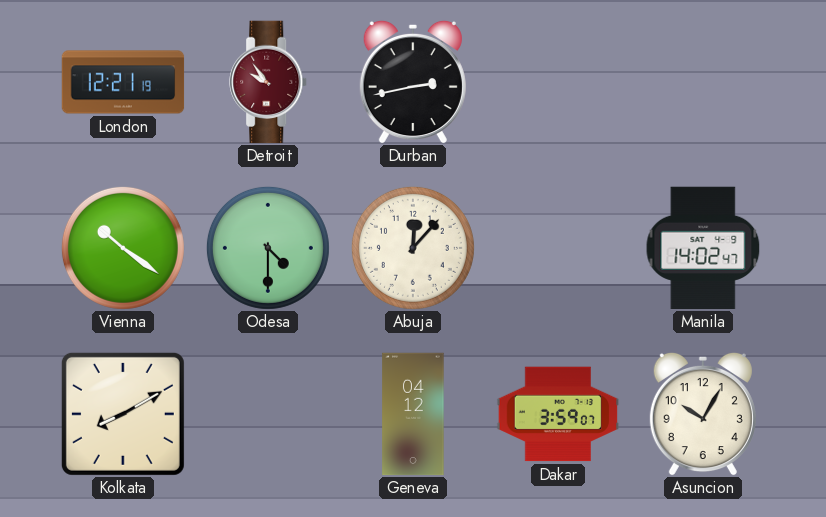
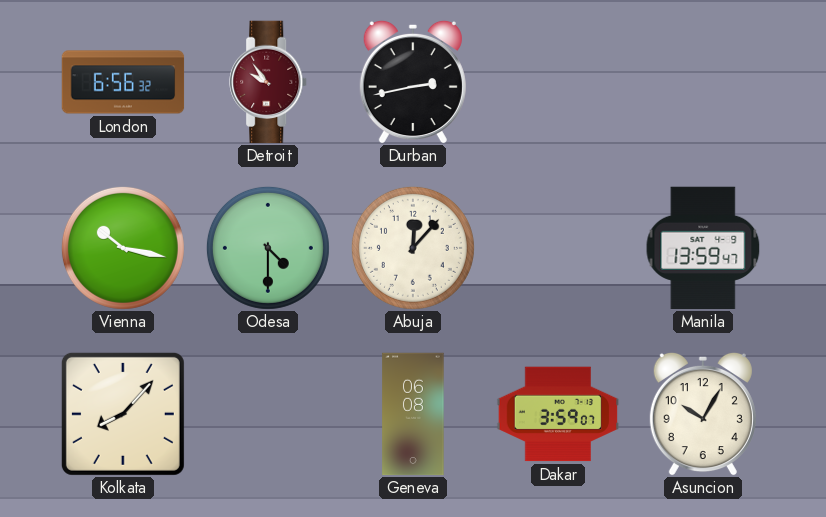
London: 12:21 -> 6:56 (123, 82)
Vienna: 10:21 -> 10:17 (123, 248)
Manila: 14:02 -> 13:59 (703, 248)
Kolkata: 8:10 -> 8:07 (123, 414)
Geneva: 04:12 -> 06:08 (413, 414)
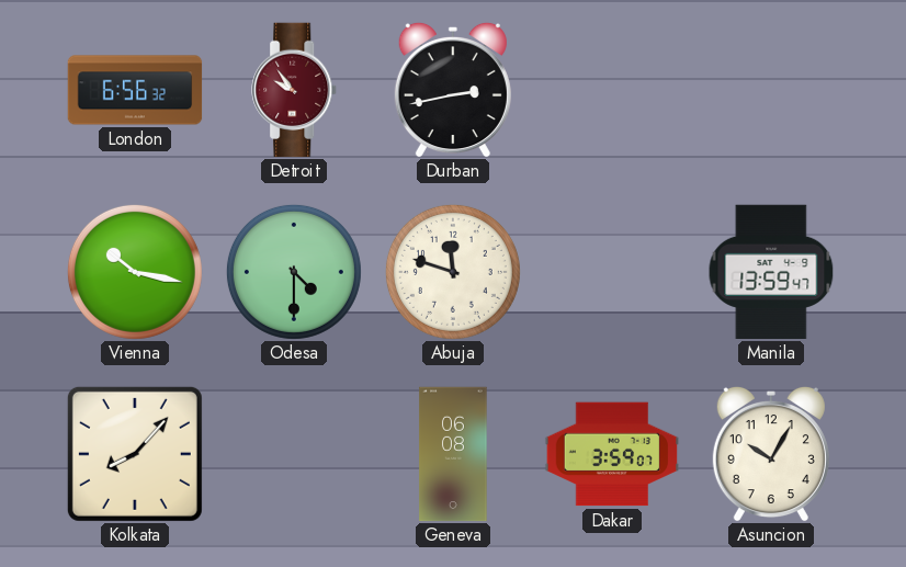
Abuja: 12:07 -> 11:48 (453, 272)
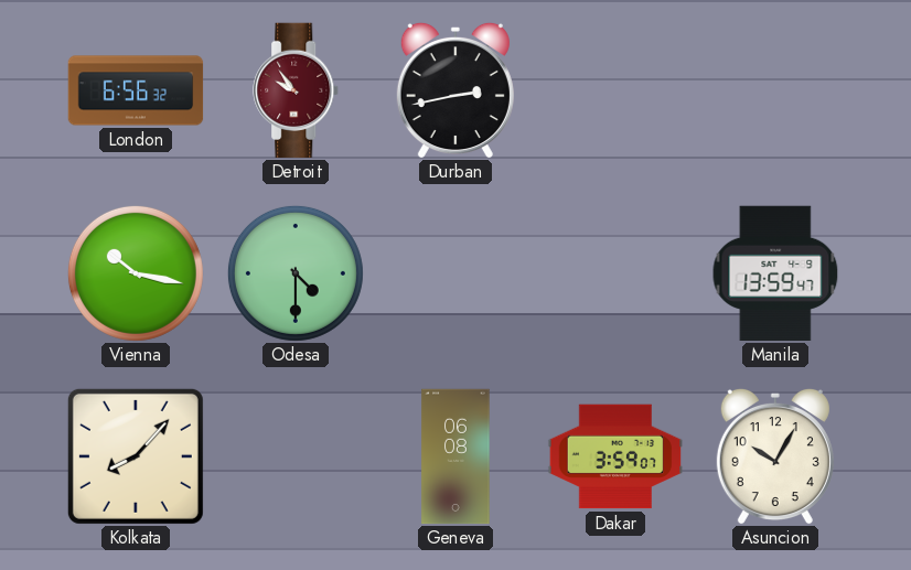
Abuja: 11:48 -> none (453, 272)
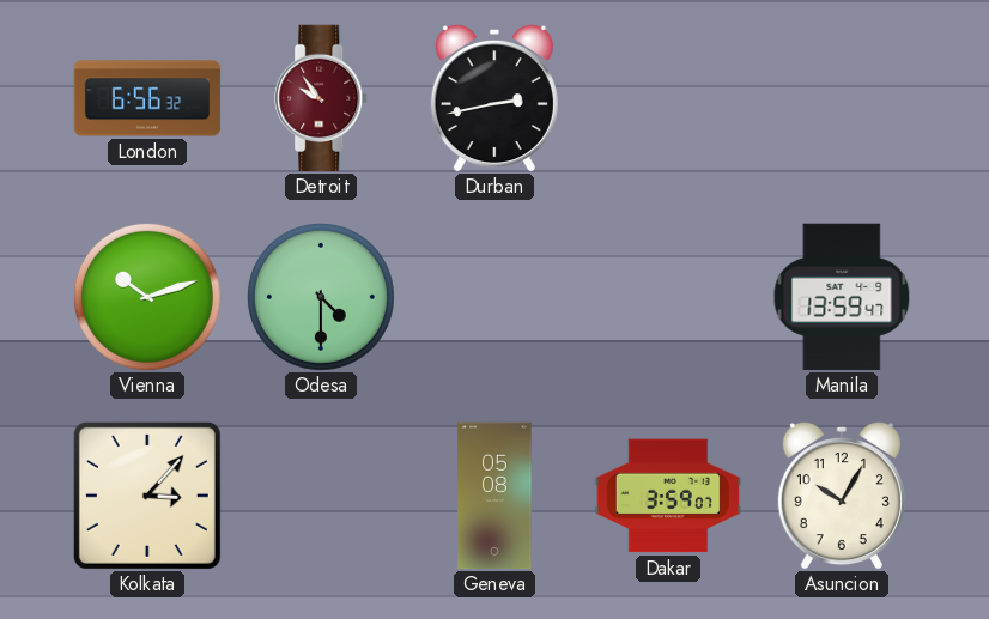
Vienna: 10:17 -> 10:12 (147, 297)
Kolkata: 8:07 -> 3:07 (147, 496)
Geneva: 06:08 -> 05:08 (494, 496)
